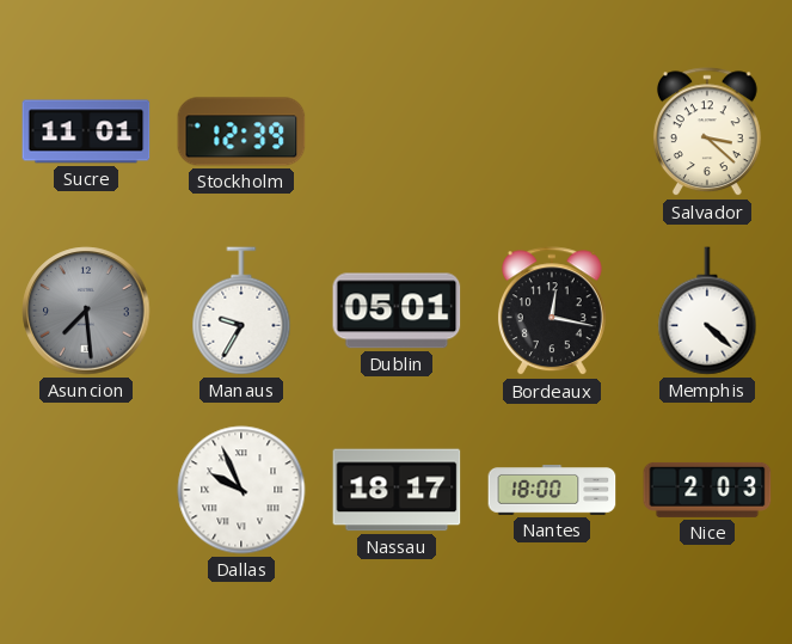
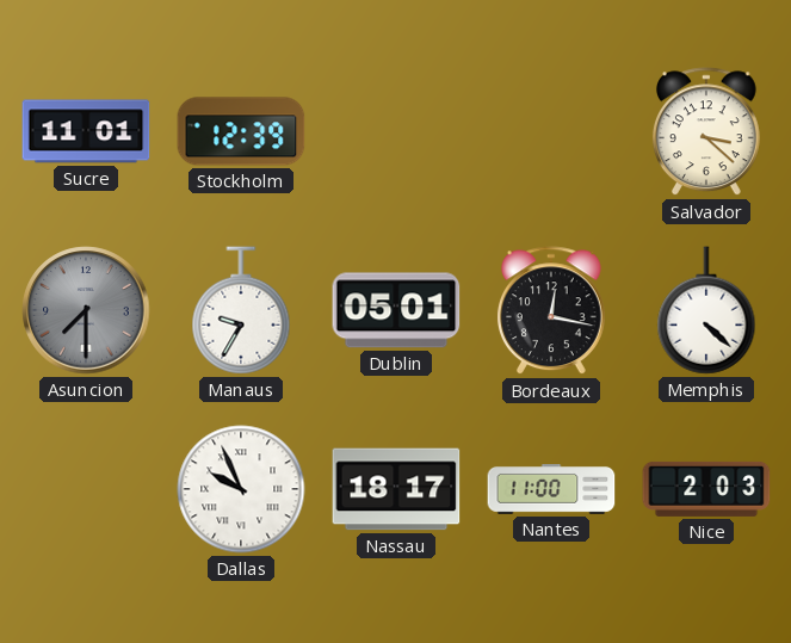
Asuncion: 7:29 -> 7:30 (86, 310)
Nantes: 18:00 -> 11:00 (551, 489)
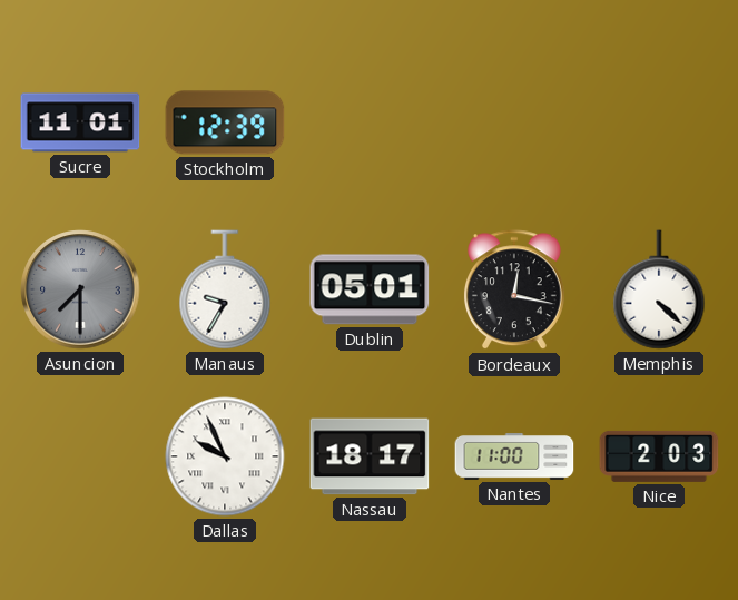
Salvador: 3:22 -> none (706, 132)
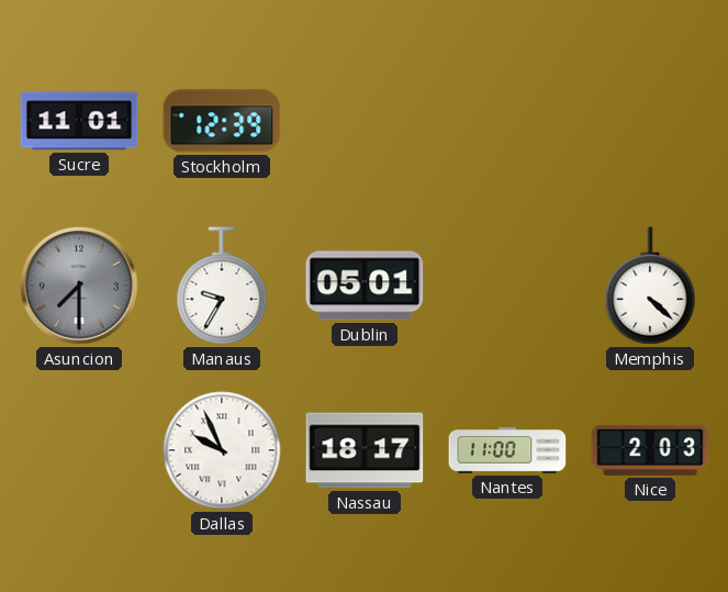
Bordeaux: 12:17 -> none (514, 291)
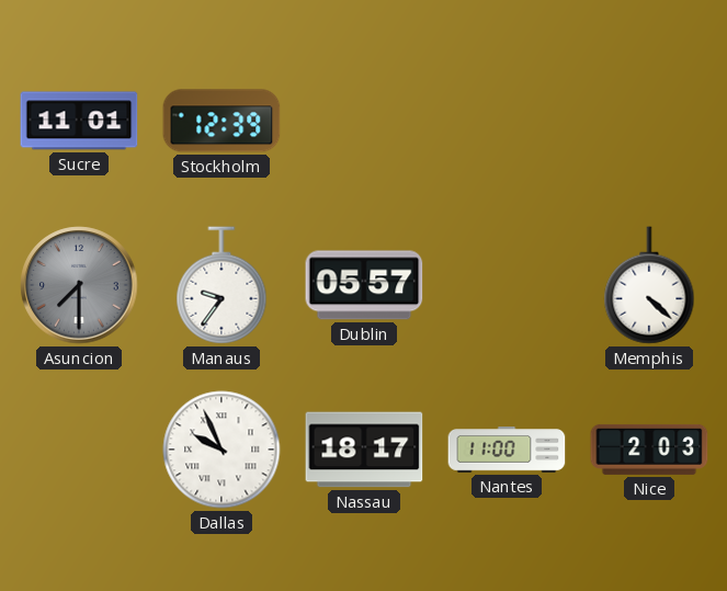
Manaus: 9:35 -> 9:36 (221, 285)
Dublin: 05:01 -> 05:57 (364, 285)
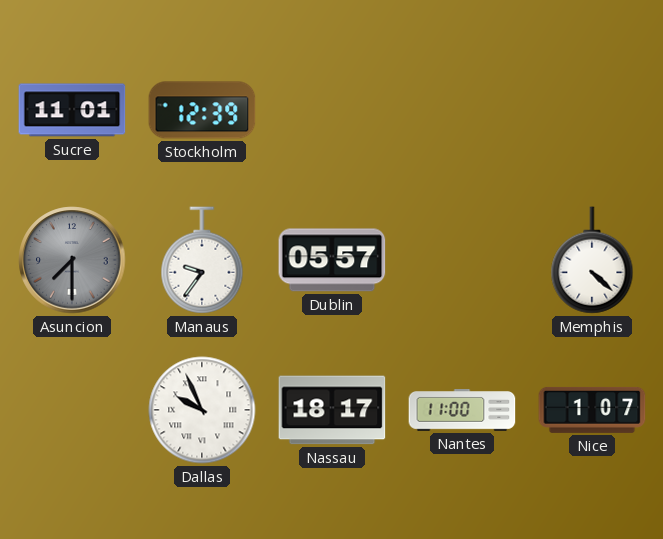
Nice: 2:03 -> 1:07 (592, 410)
